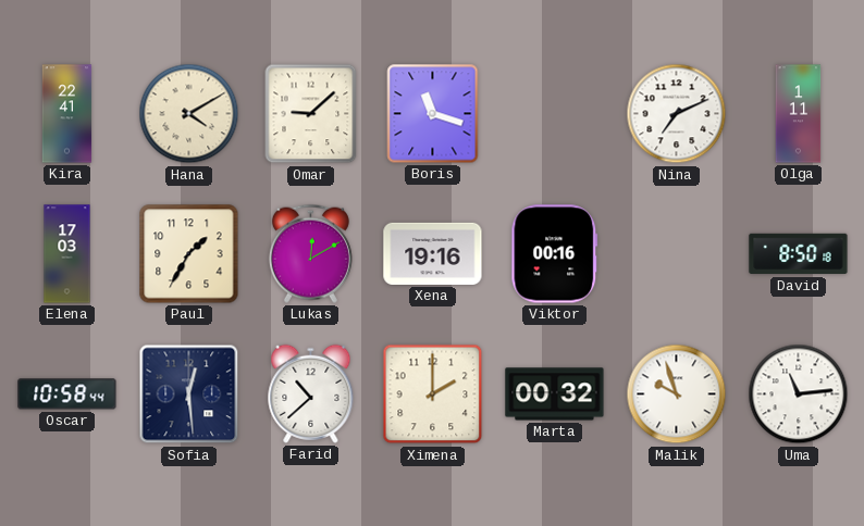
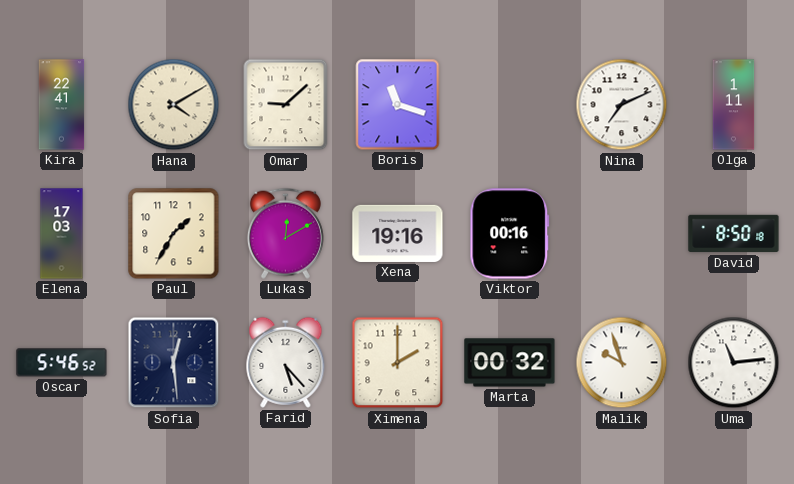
Oscar: 10:58 -> 5:46 (62, 363)
Farid: 10:38 -> 5:23 (286, 362)
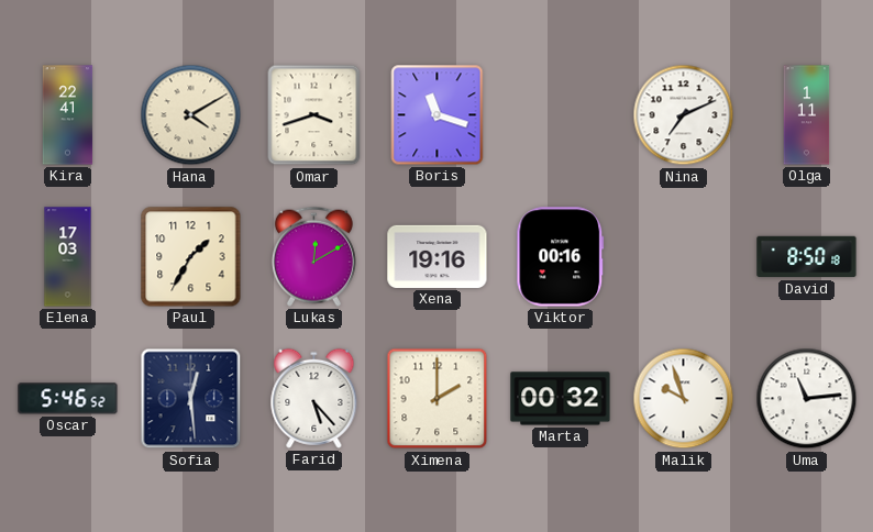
Omar: 9:08 -> 3:42 (314, 115)
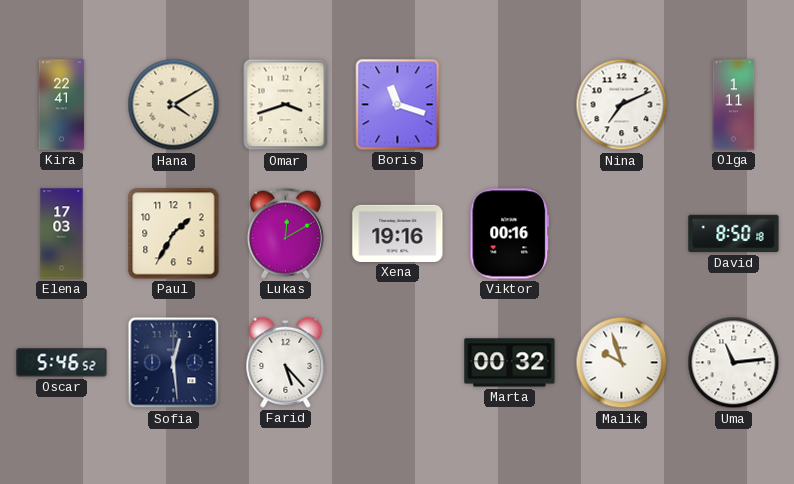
Ximena: 2:00 -> none (438, 399)
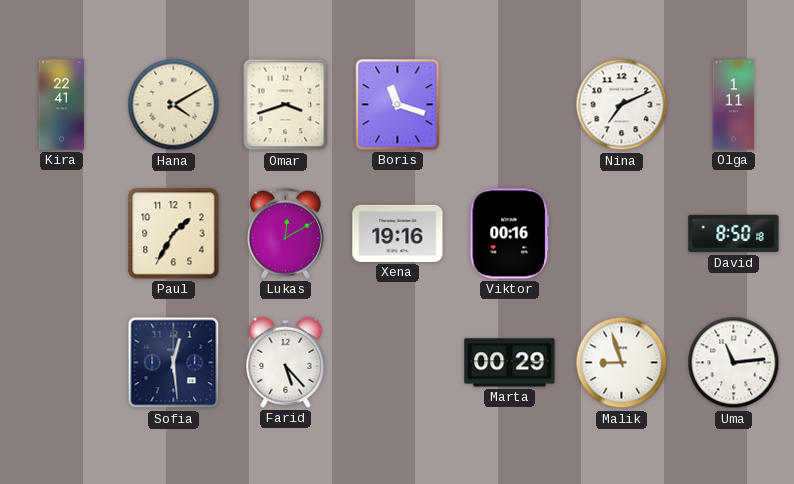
Elena: 17:03 -> none (62, 234)
Oscar: 5:46 -> none (62, 363)
Marta: 00:32 -> 00:29 (510, 363)
Malik: 9:57 -> 8:57 (622, 363)
